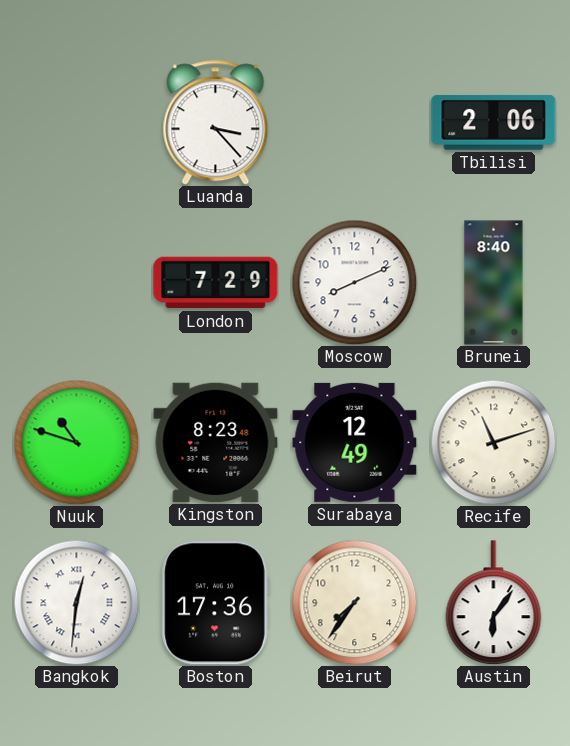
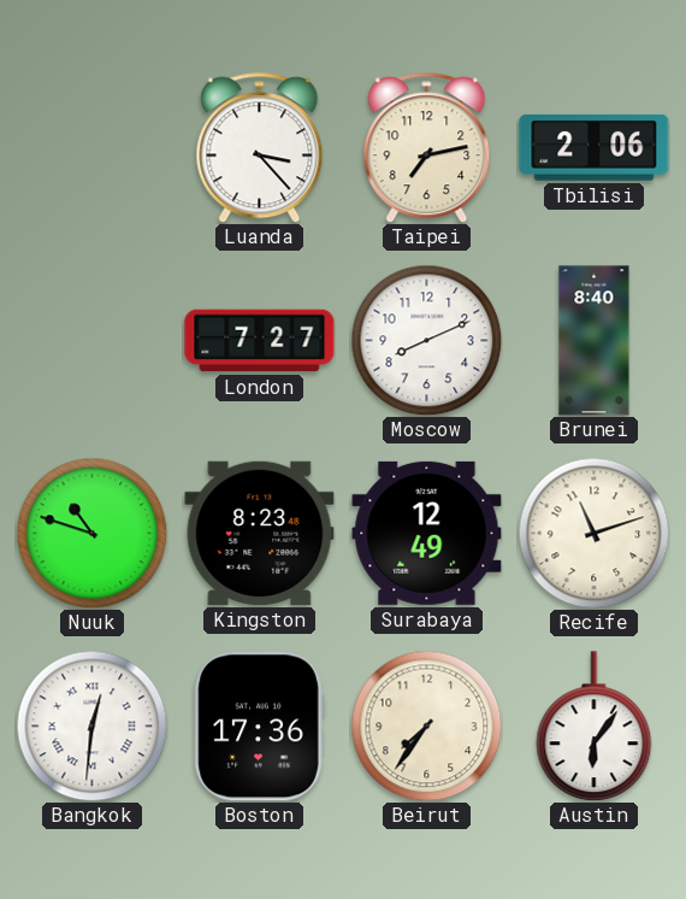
Taipei: none -> 7:13 (427, 148)
London: 7:29 -> 7:27 (260, 341)
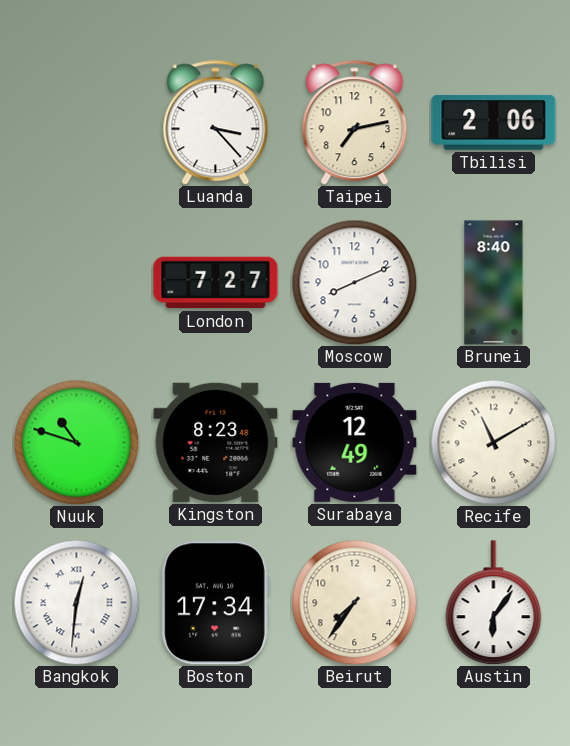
Recife: 11:12 -> 11:10 (493, 442)
Boston: 17:36 -> 17:34 (215, 603)
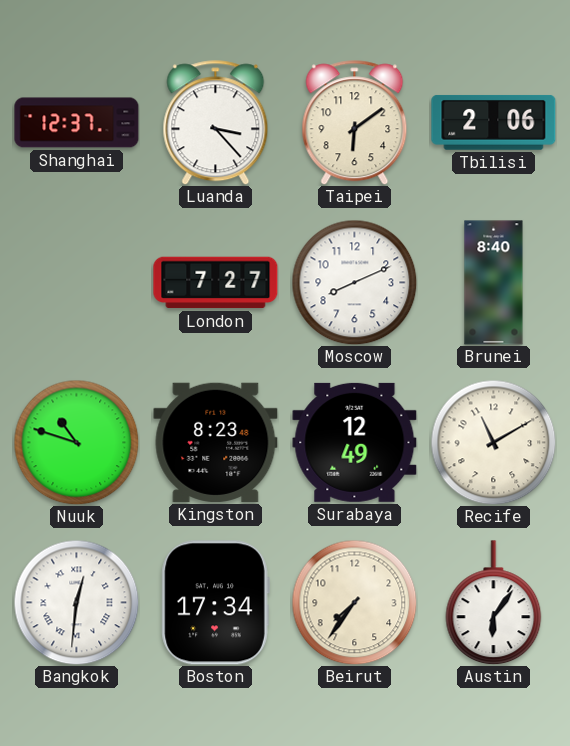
Shanghai: none -> 12:37 (77, 123)
Taipei: 7:13 -> 6:09 (355, 123)
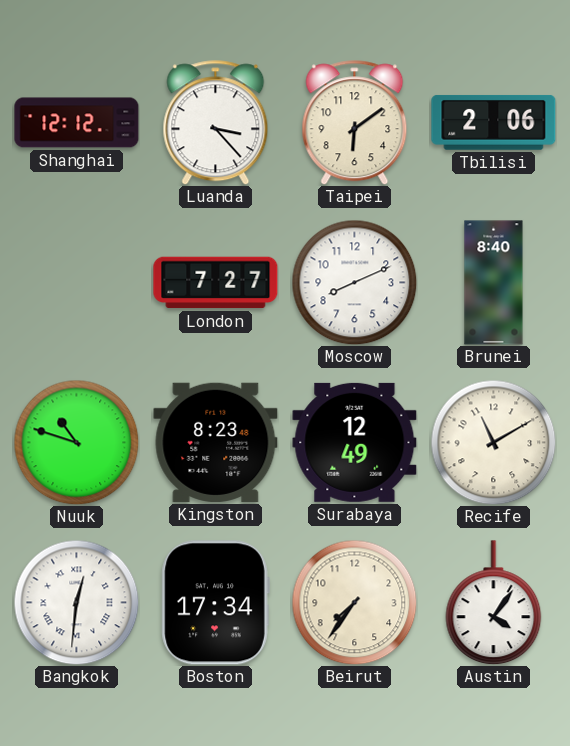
Shanghai: 12:37 -> 12:12 (77, 123)
Austin: 6:06 -> 4:06 (494, 603)
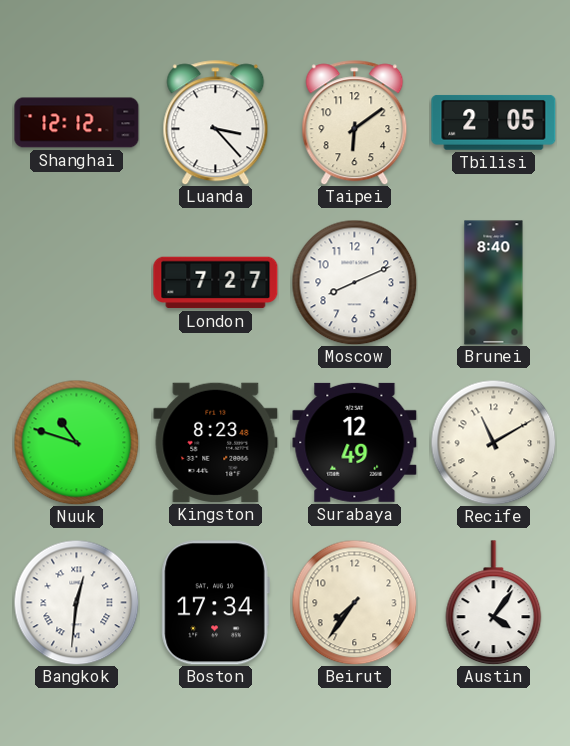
Tbilisi: 2:06 -> 2:05 (494, 123)
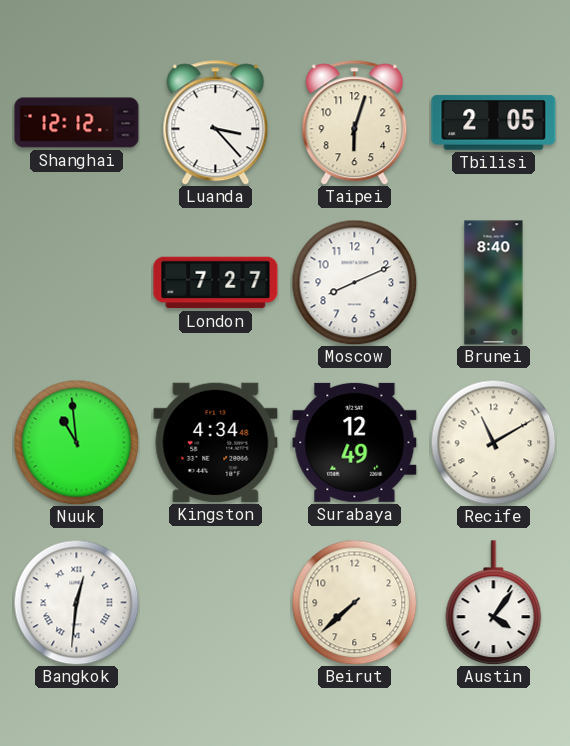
Taipei: 6:09 -> 6:03 (355, 123)
Nuuk: 10:48 -> 10:59 (76, 442)
Kingston: 8:23 -> 4:34 (216, 442)
Boston: 17:34 -> none (215, 603)
Beirut: 7:36 -> 7:38 (354, 602)
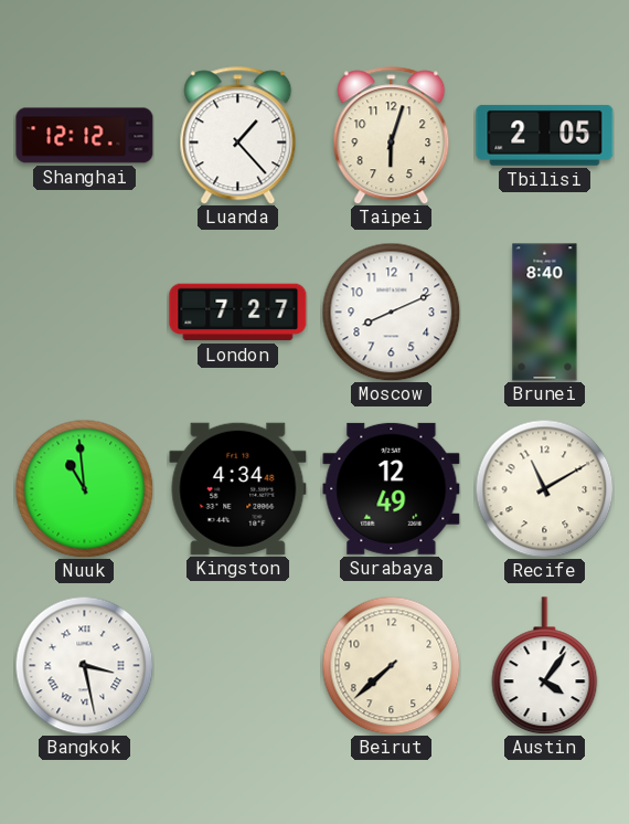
Luanda: 3:23 -> 1:23 (238, 136)
Bangkok: 12:31 -> 3:28 (84, 665)
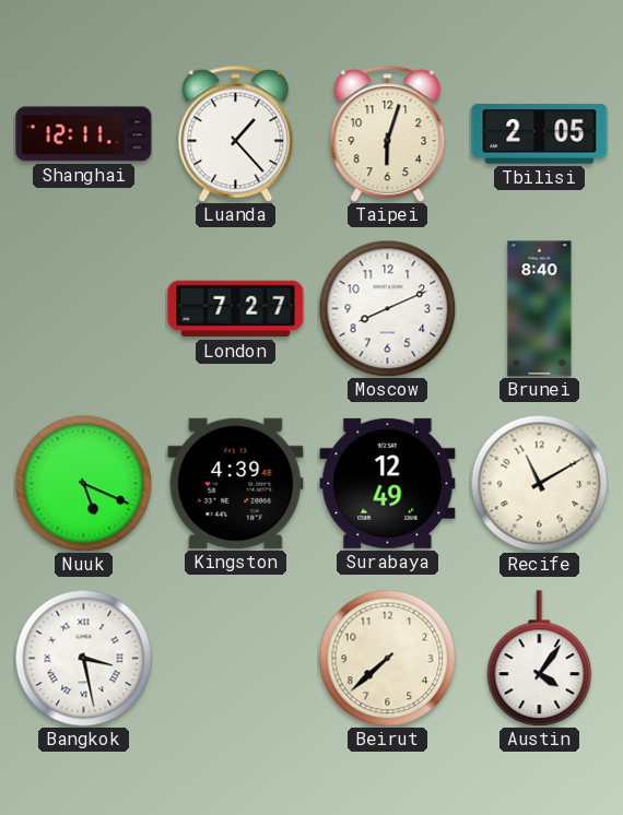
Shanghai: 12:12 -> 12:11 (84, 134)
Nuuk: 10:59 -> 5:19 (83, 483)
Kingston: 4:34 -> 4:39 (236, 483)
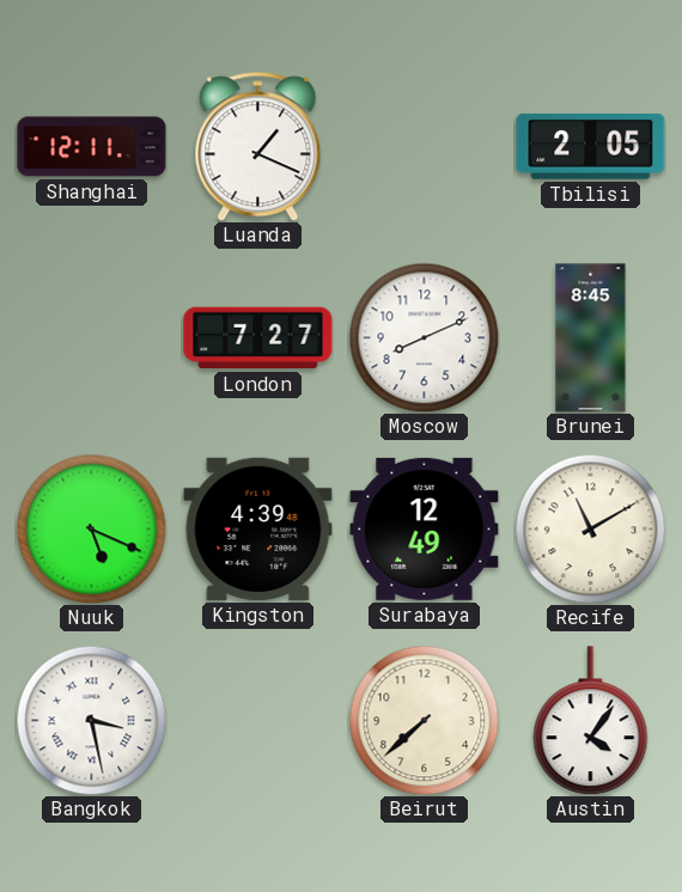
Luanda: 1:23 -> 1:19 (258, 147)
Taipei: 6:03 -> none (388, 134)
Brunei: 8:40 -> 8:45 (591, 338)
